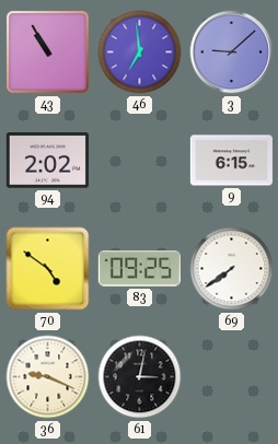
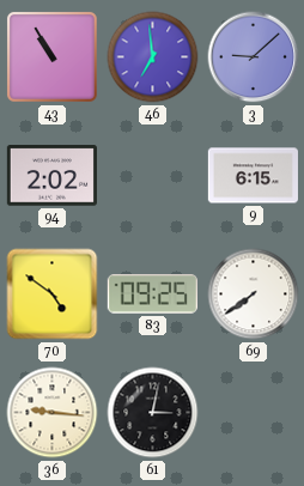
36: 9:19 -> 9:16 (53, 413)
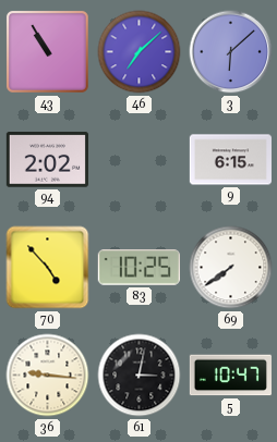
46: 6:59 -> 7:08 (140, 52)
3: 9:08 -> 6:08 (231, 52)
70: 4:51 -> 4:53 (48, 268)
83: 09:25 -> 10:25 (138, 268)
5: none -> 10:47 (230, 376)
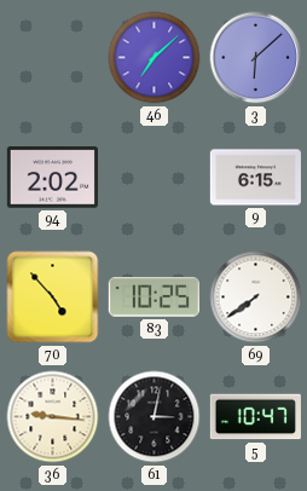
43: 10:55 -> none (47, 51)
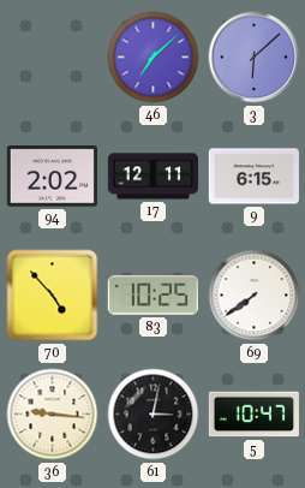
17: none -> 12:11 (152, 177)
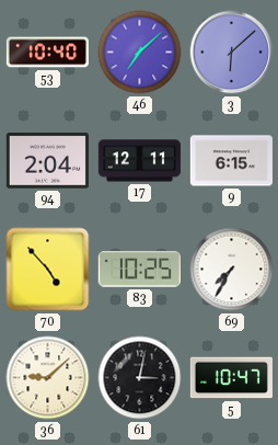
53: none -> 10:40 (47, 53)
94: 2:02 -> 2:04 (47, 161)
69: 7:39 -> 7:35 (232, 270)
36: 9:16 -> 9:08 (48, 378)
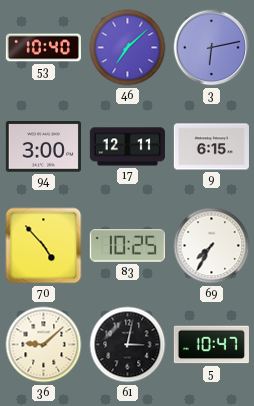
3: 6:08 -> 6:13 (212, 48)
94: 2:04 -> 3:00 (43, 147)
